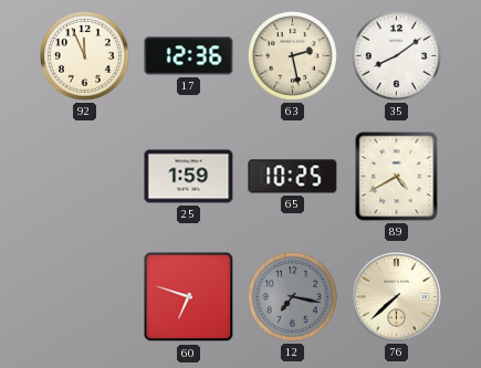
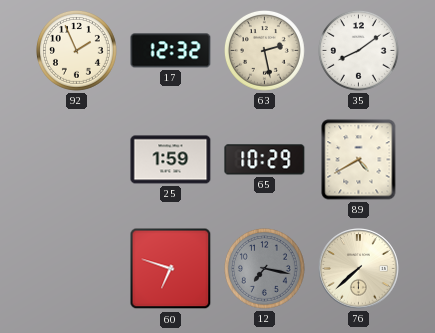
92: 11:56 -> 1:56 (77, 51)
17: 12:36 -> 12:32 (171, 51)
65: 10:25 -> 10:29 (265, 160)
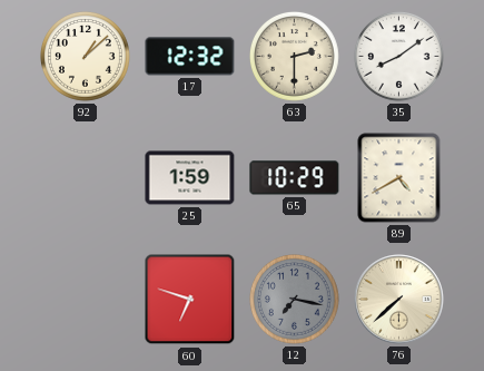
92: 1:56 -> 1:08 (86, 57)
63: 2:28 -> 2:30 (295, 57)
